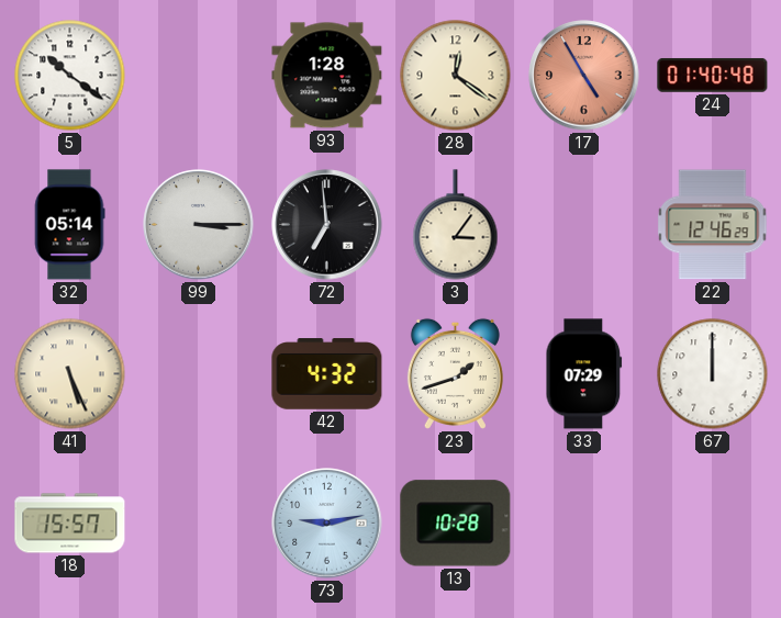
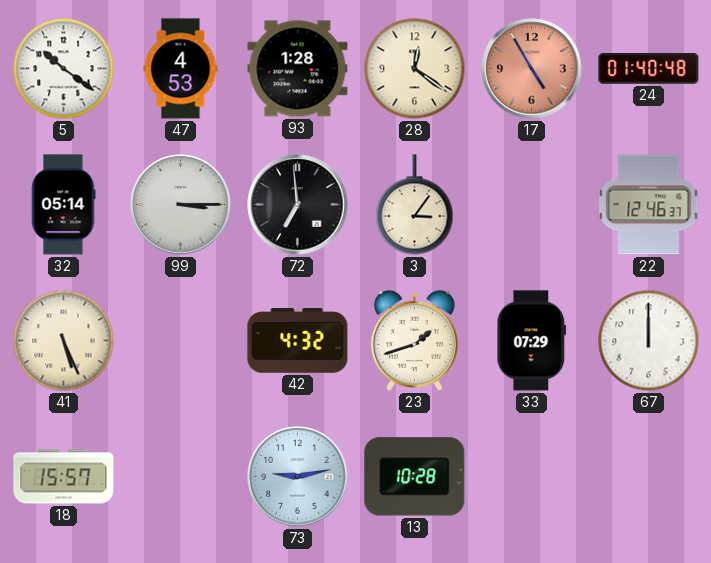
47: none -> 4:53 (181, 69)
22: 12:46:29 -> 12:46:37 (649, 205)
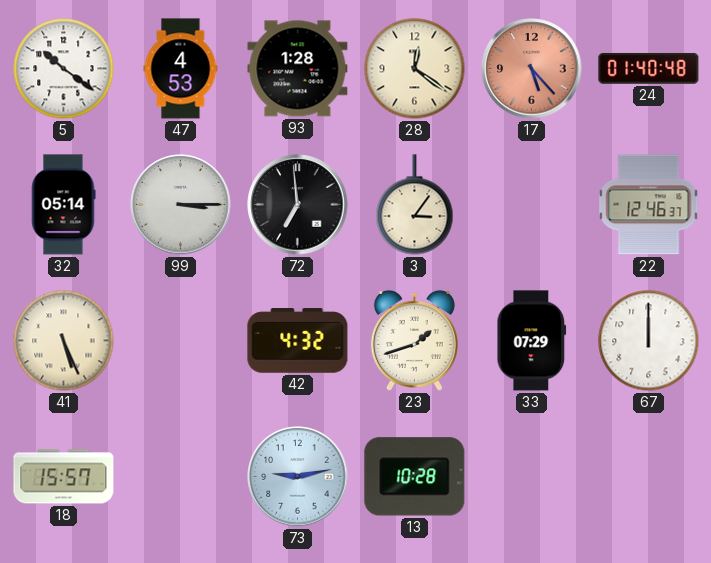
17: 4:55 -> 5:23 (532, 69)
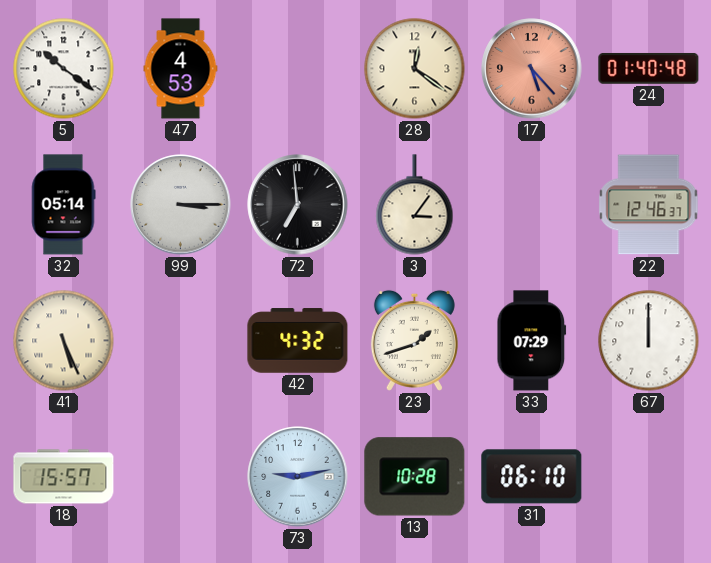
93: 1:28 -> none (298, 69)
31: none -> 06:10 (532, 477)
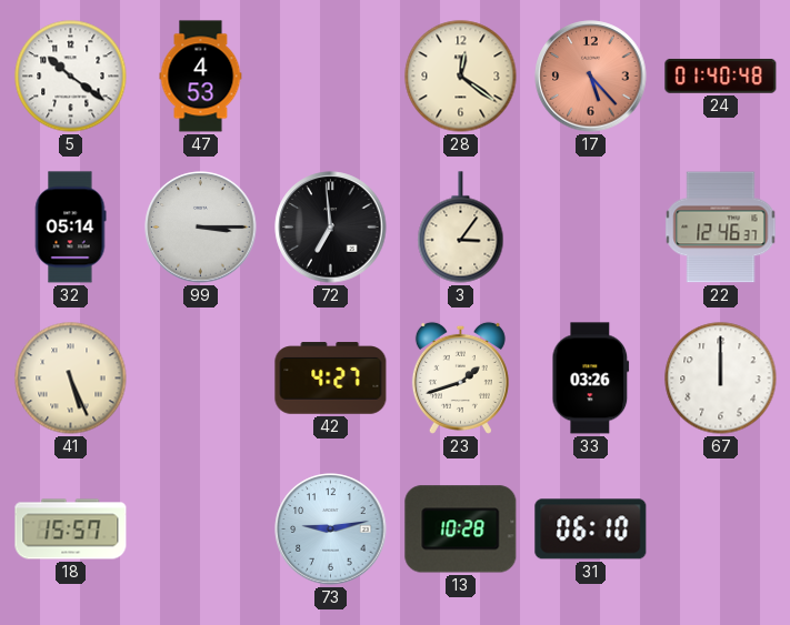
42: 4:32 -> 4:27 (331, 379)
33: 07:29 -> 03:26 (591, 379)
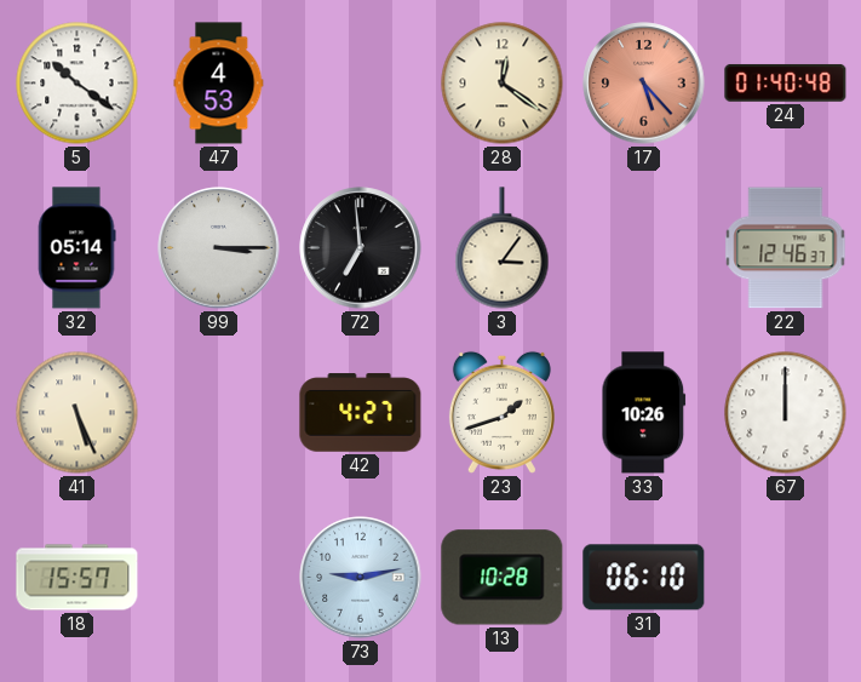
33: 03:26 -> 10:26 (644, 413)
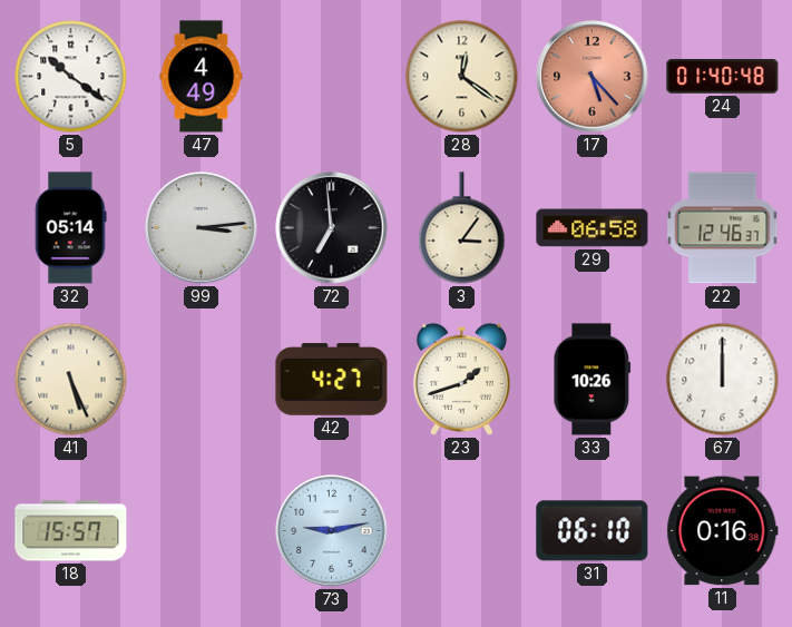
47: 4:53 -> 4:49 (202, 77)
99: 3:15 -> 3:14 (202, 228)
29: none -> 06:58 (593, 228)
13: 10:28 -> none (503, 578)
11: none -> 0:16 (723, 531)
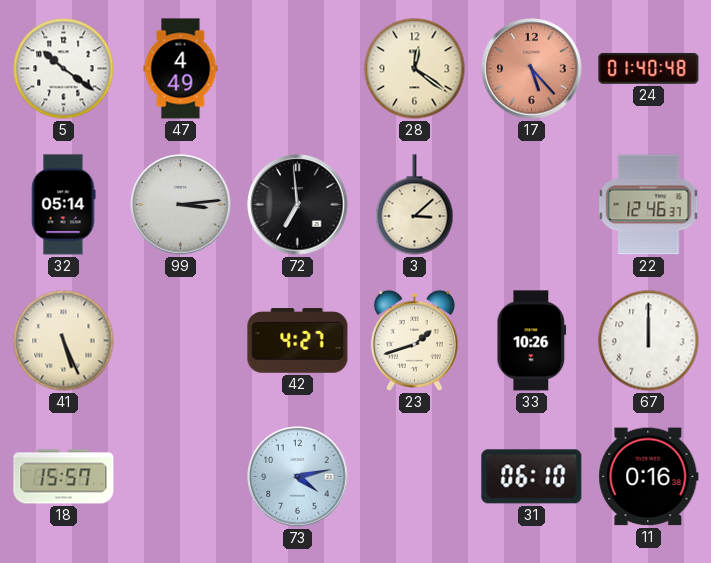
3: 3:06 -> 3:08 (415, 205)
29: 06:58 -> none (593, 228)
73: 9:13 -> 4:13 (298, 477)
